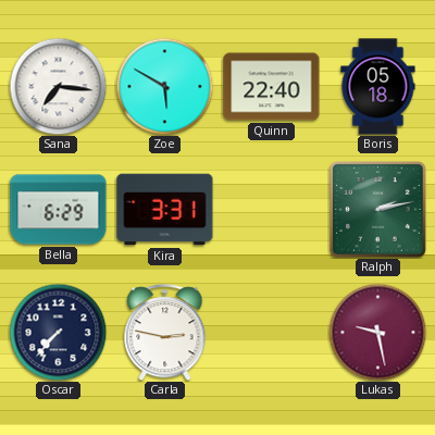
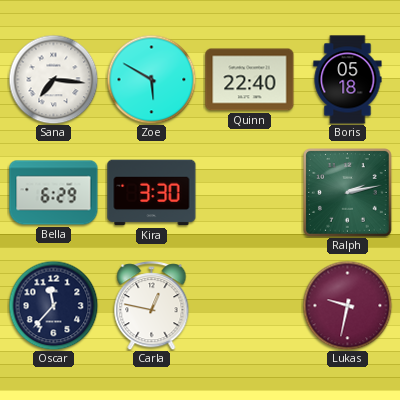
Kira: 3:31 -> 3:30 (152, 193)
Oscar: 7:37 -> 11:37 (53, 305)
Carla: 2:47 -> 12:47 (152, 306)
Lukas: 9:28 -> 9:32 (347, 305)
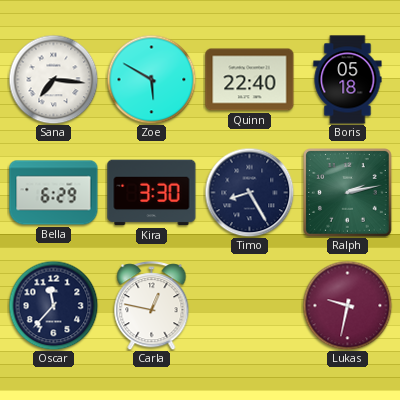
Timo: none -> 8:25 (249, 192)
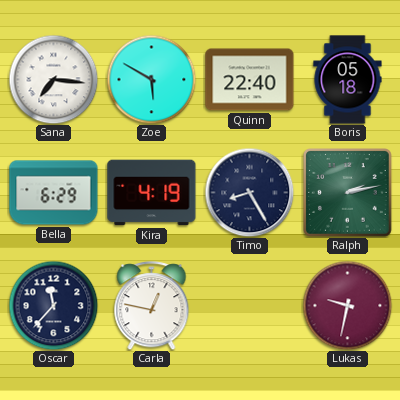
Kira: 3:30 -> 4:19 (152, 193)
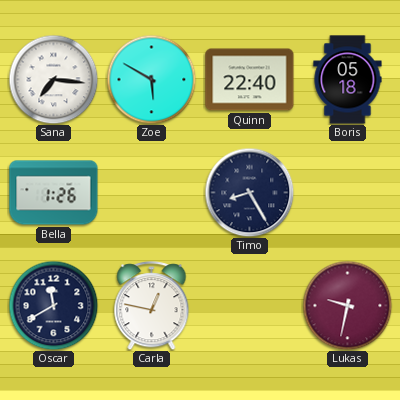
Bella: 6:29 -> 1:26 (54, 193)
Kira: 4:19 -> none (152, 193)
Ralph: 2:13 -> none (348, 193)
Oscar: 11:37 -> 11:40 (53, 305)
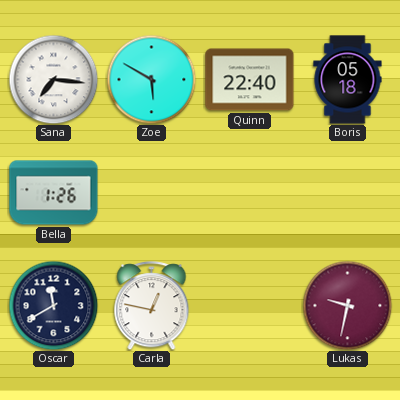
Timo: 8:25 -> none (249, 192)
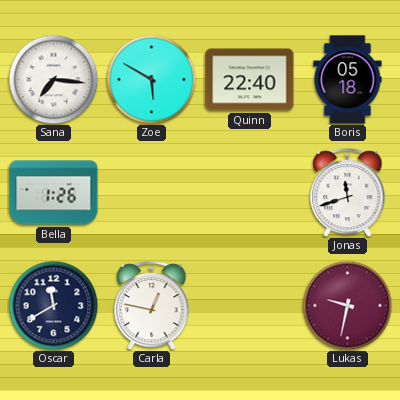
Jonas: none -> 11:42 (348, 193)
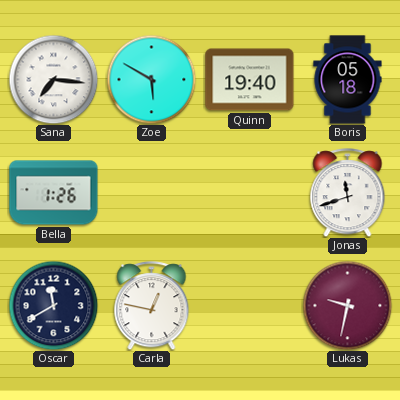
Quinn: 22:40 -> 19:40 (250, 80)
